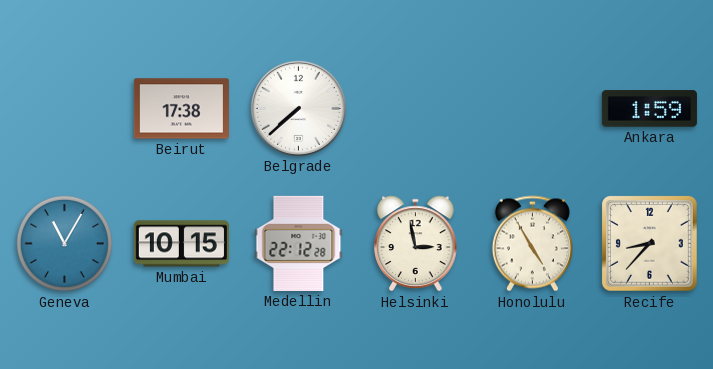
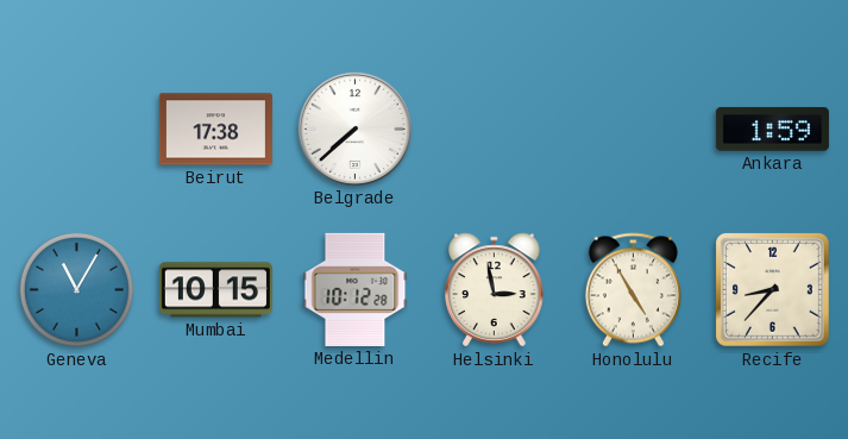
Medellin: 22:12 -> 10:12 (356, 289)
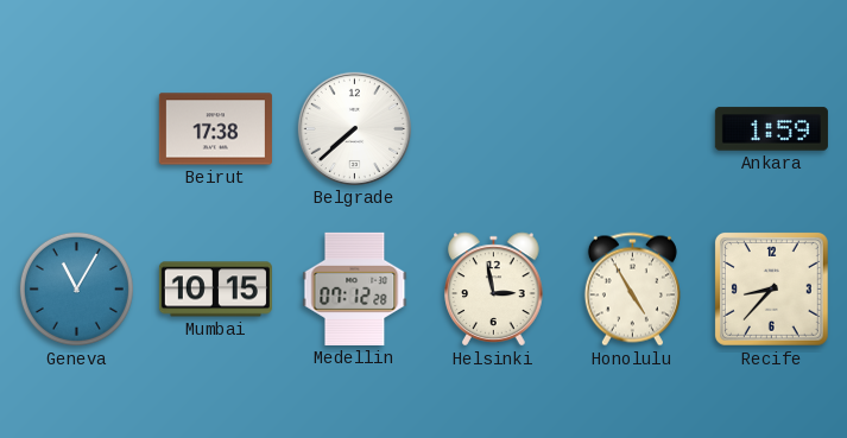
Medellin: 10:12 -> 07:12 (355, 288)
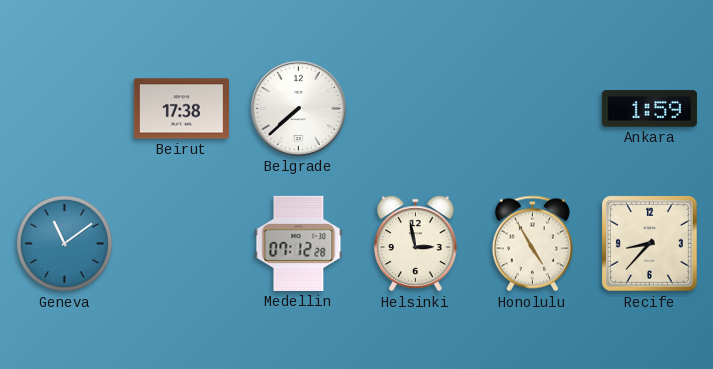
Geneva: 11:05 -> 11:09 (64, 243)
Mumbai: 10:15 -> none (215, 290)
